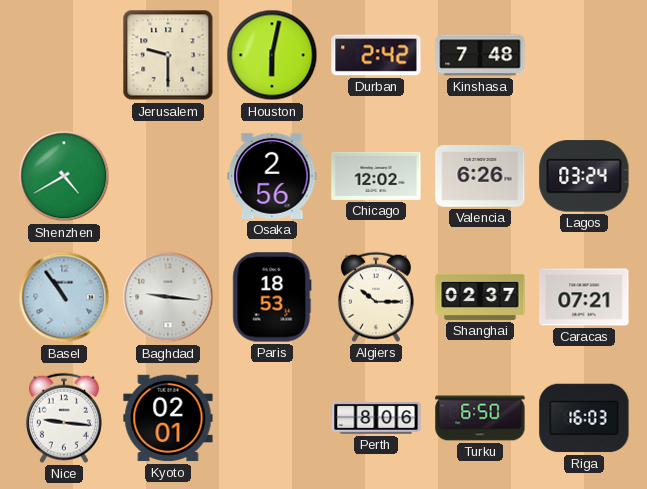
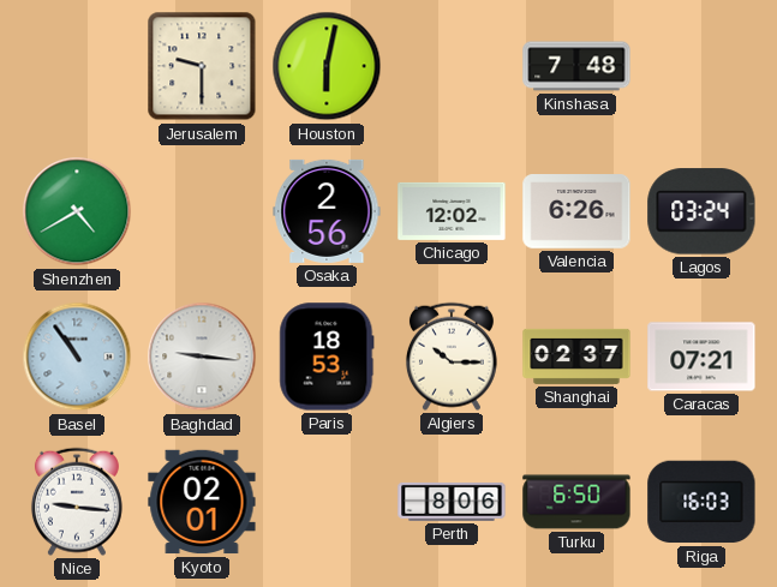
Durban: 2:42 -> none (376, 55)
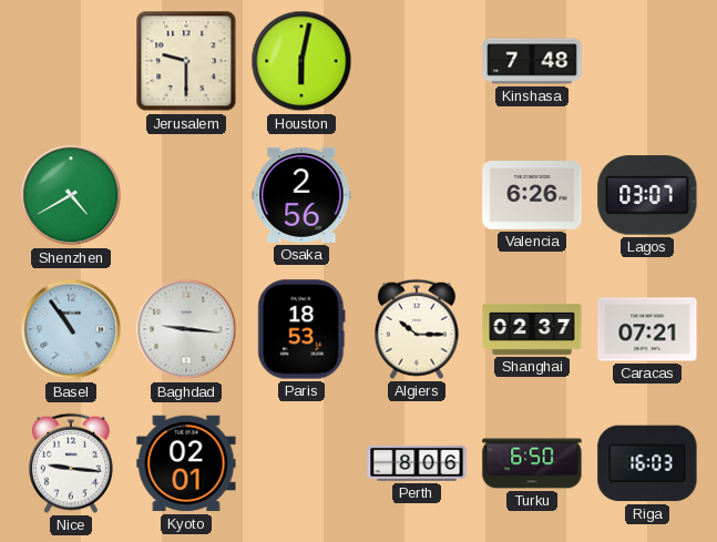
Chicago: 12:02 -> none (452, 211)
Lagos: 03:24 -> 03:07 (647, 195)
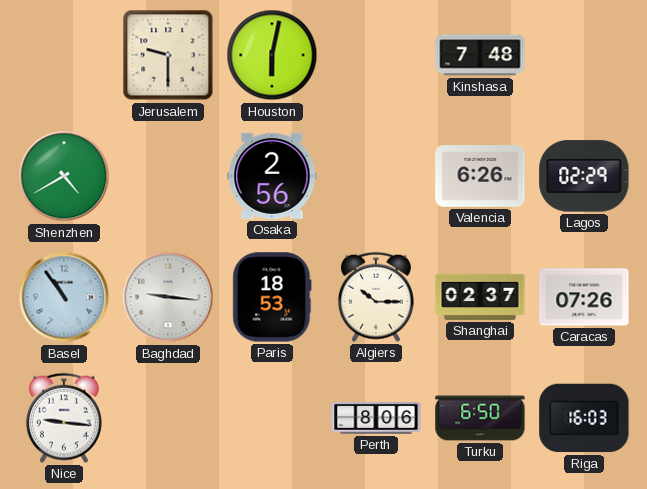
Lagos: 03:07 -> 02:29 (584, 176)
Caracas: 07:21 -> 07:26 (584, 297)
Kyoto: 02:01 -> none (186, 463)
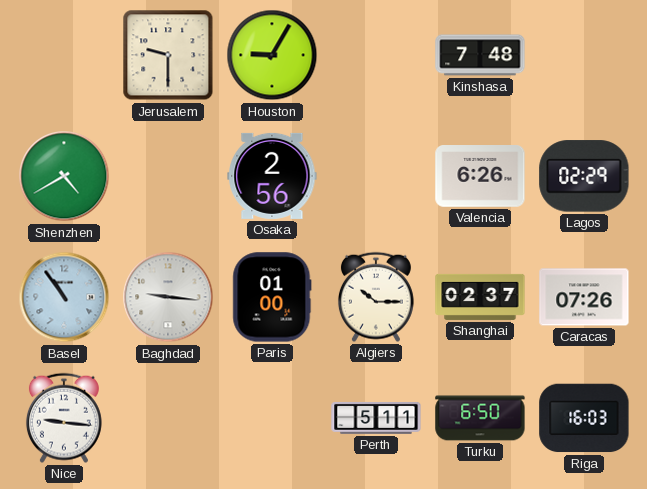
Houston: 6:02 -> 9:05 (272, 55)
Paris: 18:53 -> 01:00 (272, 297)
Perth: 8:06 -> 5:11 (376, 418)
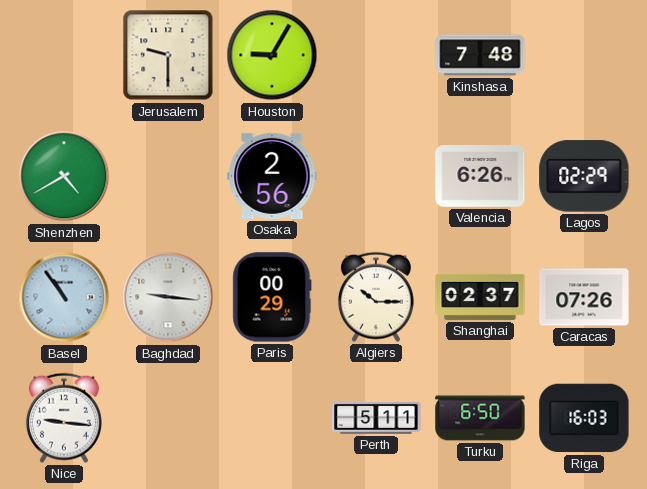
Paris: 01:00 -> 00:29 (272, 297)
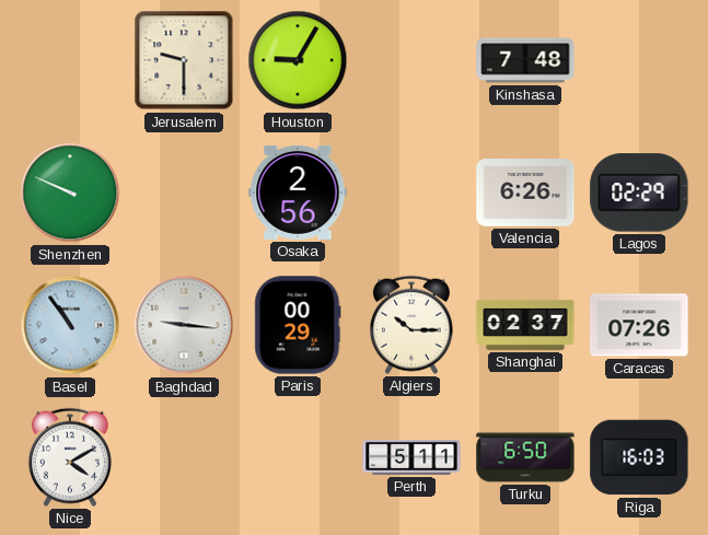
Shenzhen: 4:40 -> 9:49 (70, 193)
Nice: 9:16 -> 4:10 (70, 457)
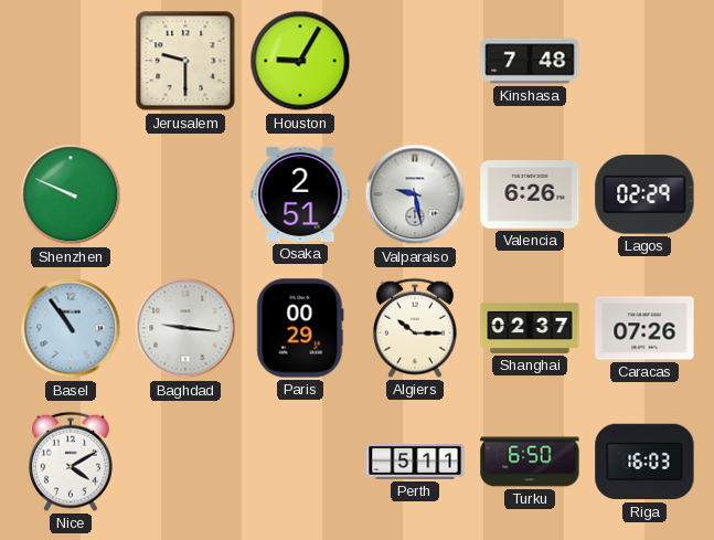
Osaka: 2:56 -> 2:51 (300, 194)
Valparaiso: none -> 9:28 (415, 194)
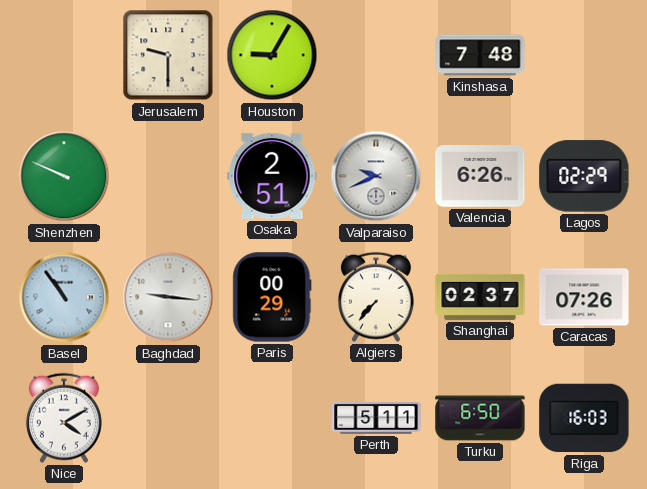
Valparaiso: 9:28 -> 9:41 (376, 176)
Algiers: 10:15 -> 7:37 (376, 297)
